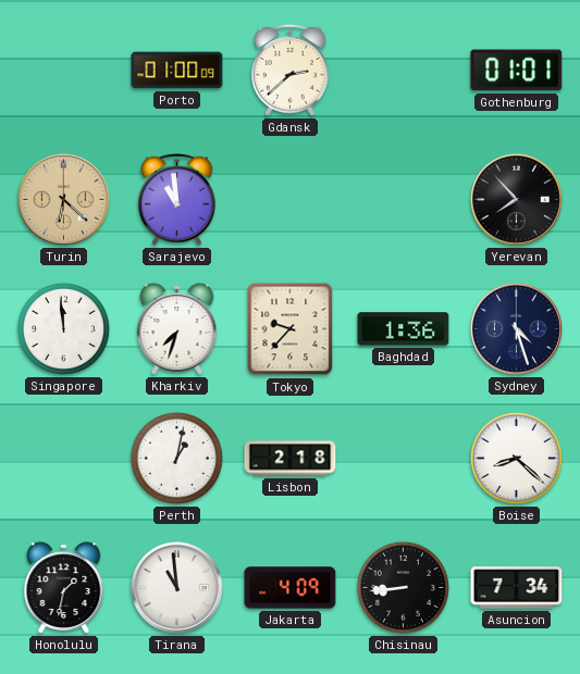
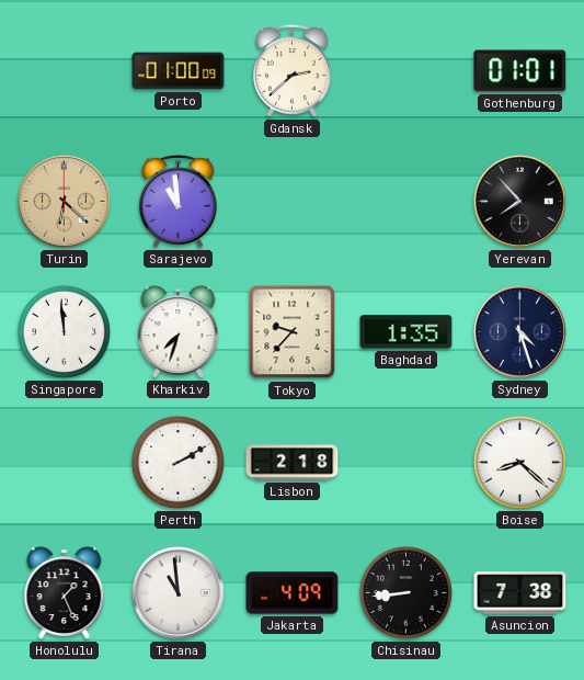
Baghdad: 1:36 -> 1:35 (406, 332)
Perth: 1:02 -> 2:10 (178, 462)
Honolulu: 1:32 -> 1:26 (65, 593)
Asuncion: 7:34 -> 7:38 (520, 593)
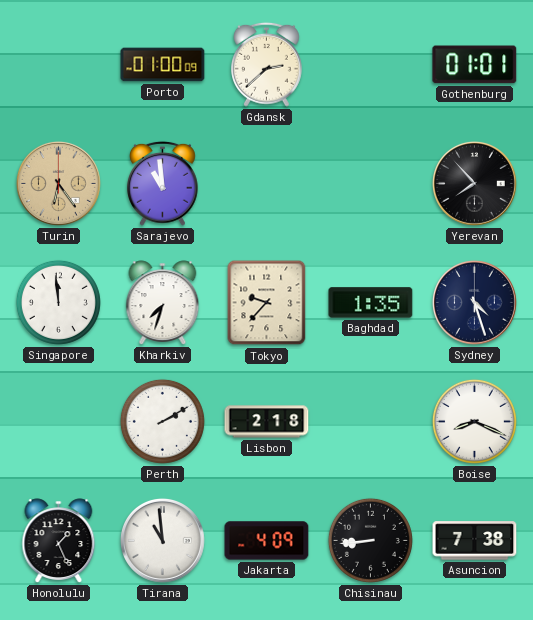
Turin: 6:22 -> 6:24 (58, 183)
Boise: 8:22 -> 8:19 (474, 421)
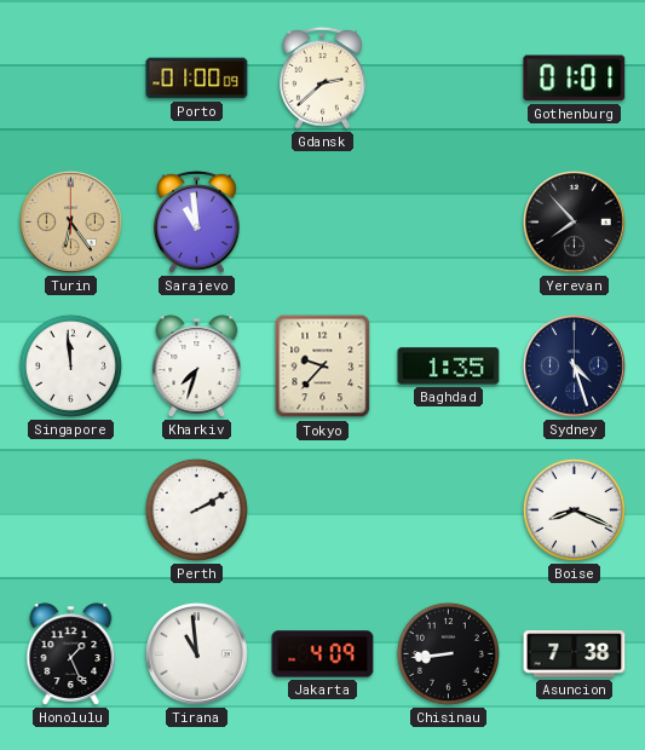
Lisbon: 2:18 -> none (267, 422)
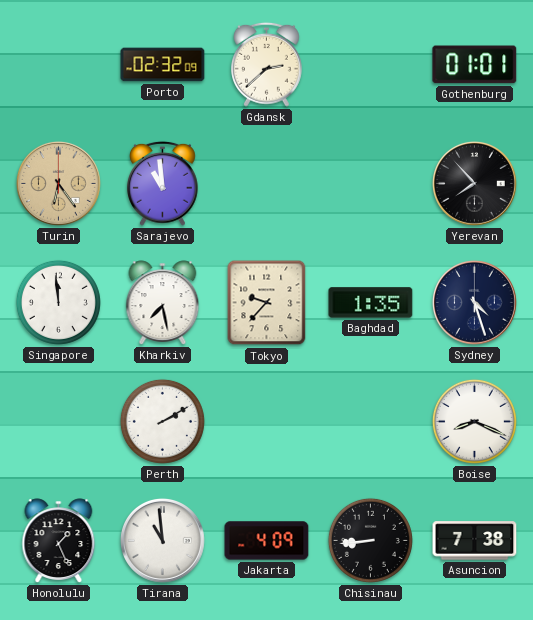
Porto: 01:00 -> 02:32 (163, 65)
Kharkiv: 7:33 -> 7:28 (163, 303)
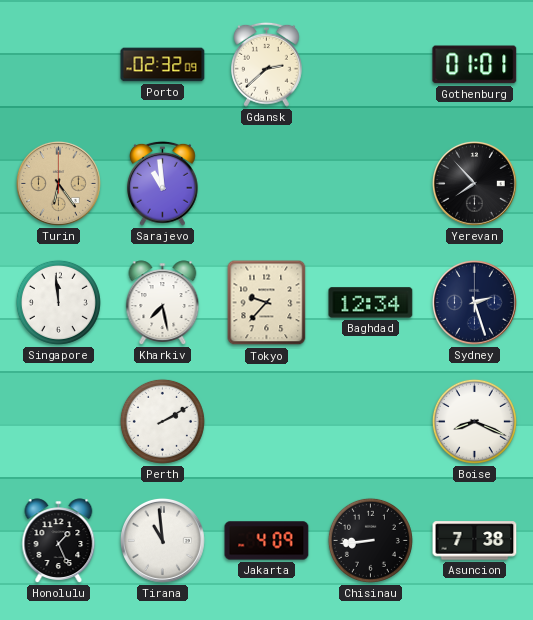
Baghdad: 1:35 -> 12:34 (371, 303)
Sydney: 4:27 -> 2:27 (474, 302)
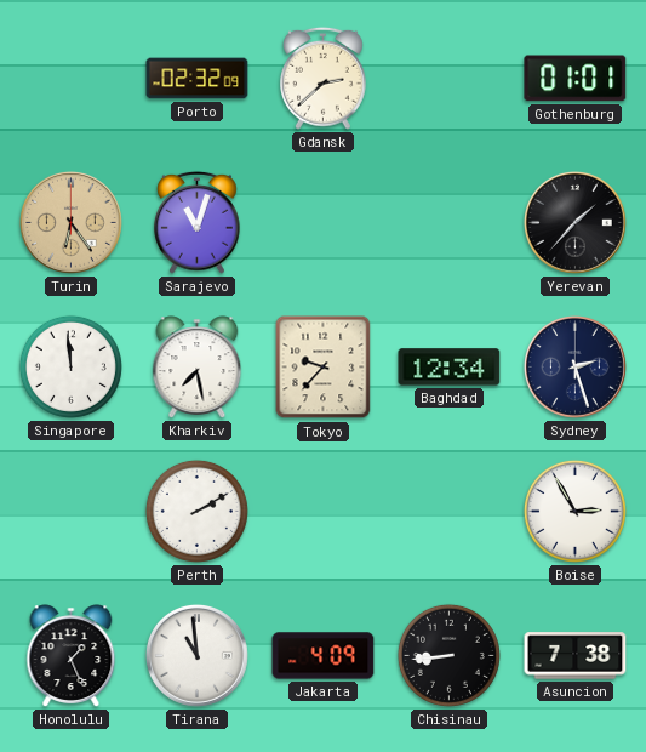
Sarajevo: 10:59 -> 11:03 (198, 222)
Yerevan: 7:53 -> 1:37 (574, 222)
Boise: 8:19 -> 2:55 (574, 511)
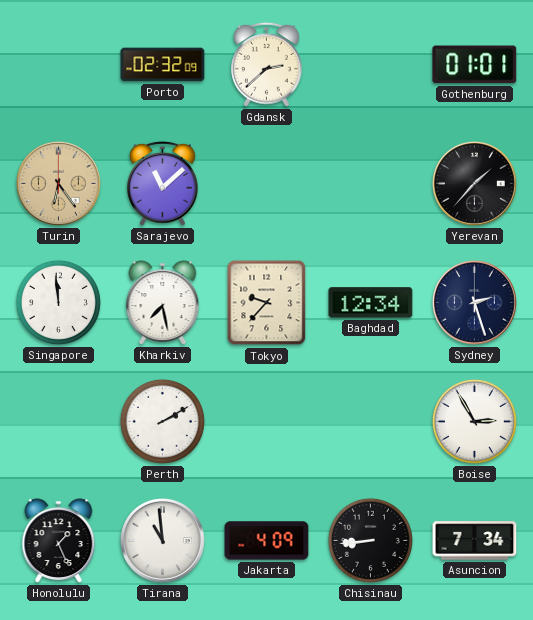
Sarajevo: 11:03 -> 11:08 (163, 183)
Asuncion: 7:38 -> 7:34 (475, 541)
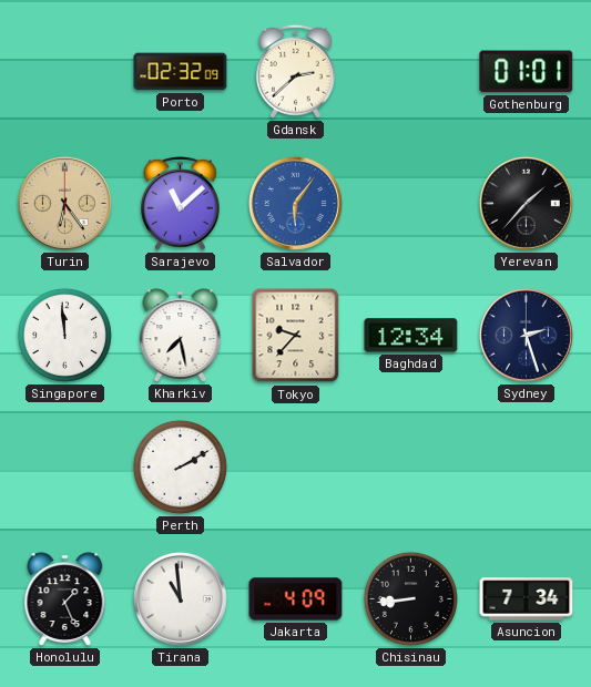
Salvador: none -> 6:06 (295, 203)
Boise: 2:55 -> none (474, 421)
